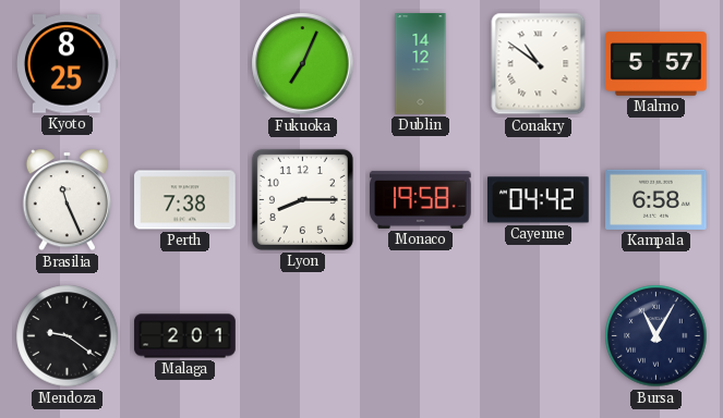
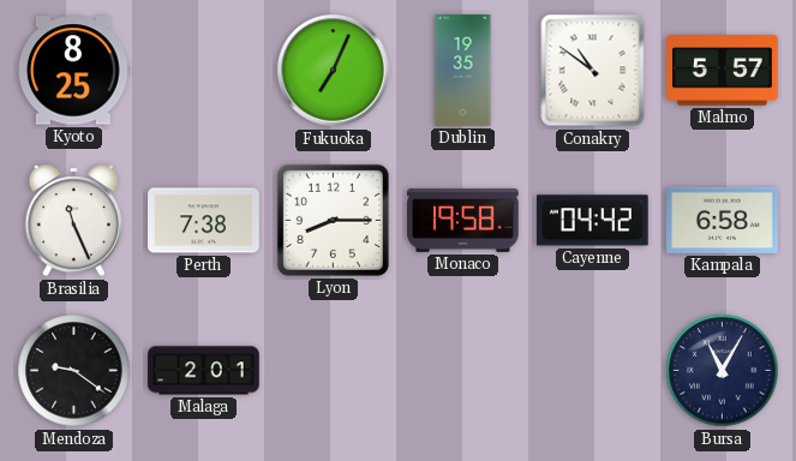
Dublin: 14:12 -> 19:35 (463, 71)
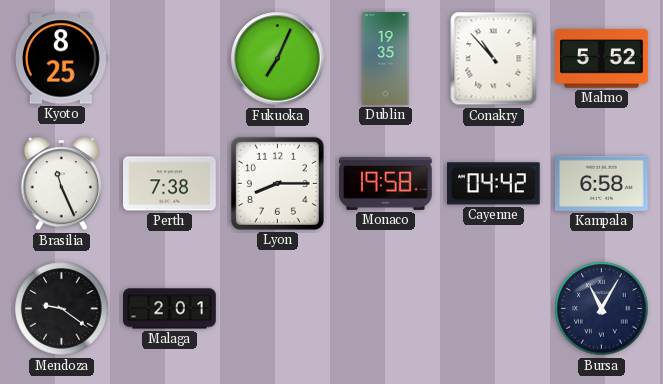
Conakry: 10:51 -> 10:53 (494, 59)
Malmo: 5:57 -> 5:52 (602, 59)
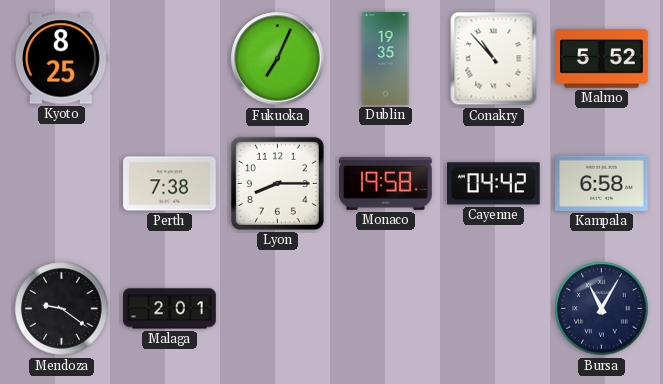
Brasilia: 11:26 -> none (62, 184)
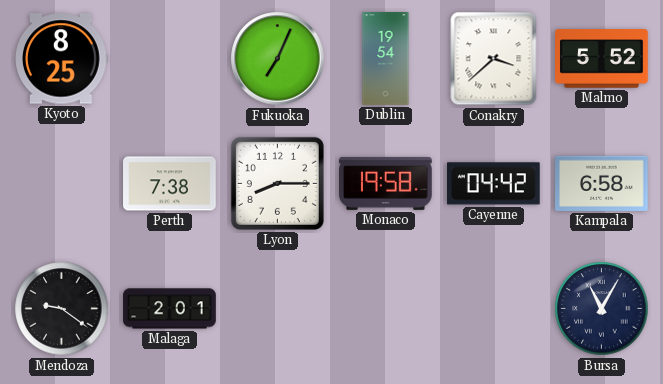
Dublin: 19:35 -> 19:54 (386, 59)
Conakry: 10:53 -> 3:38 (494, 59)
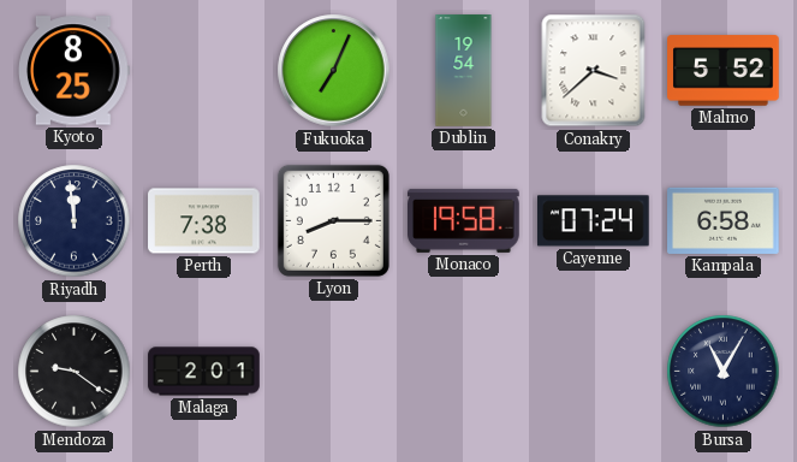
Riyadh: none -> 11:59 (75, 221)
Cayenne: 04:42 -> 07:24 (594, 221)
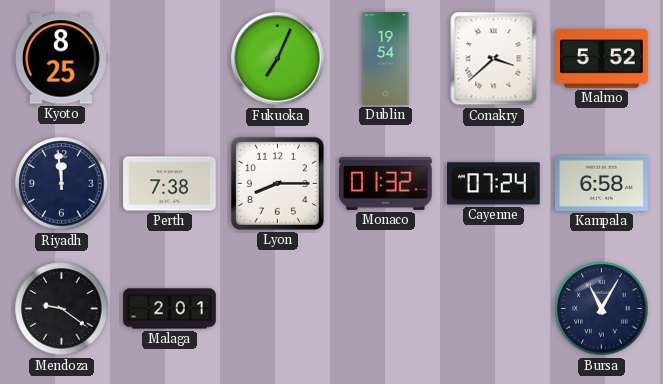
Monaco: 19:58 -> 01:32 (386, 183)
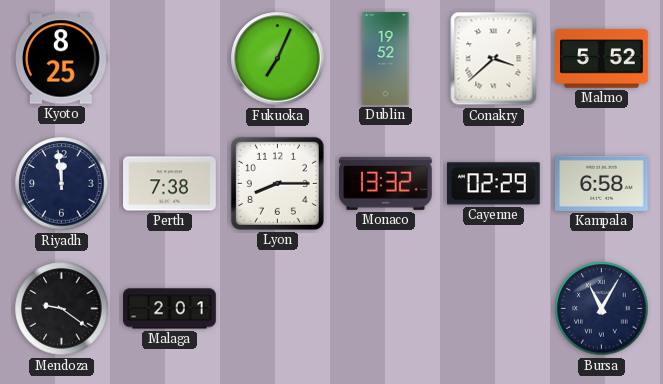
Dublin: 19:54 -> 19:52 (386, 59)
Monaco: 01:32 -> 13:32 (386, 183)
Cayenne: 07:24 -> 02:29 (494, 184)
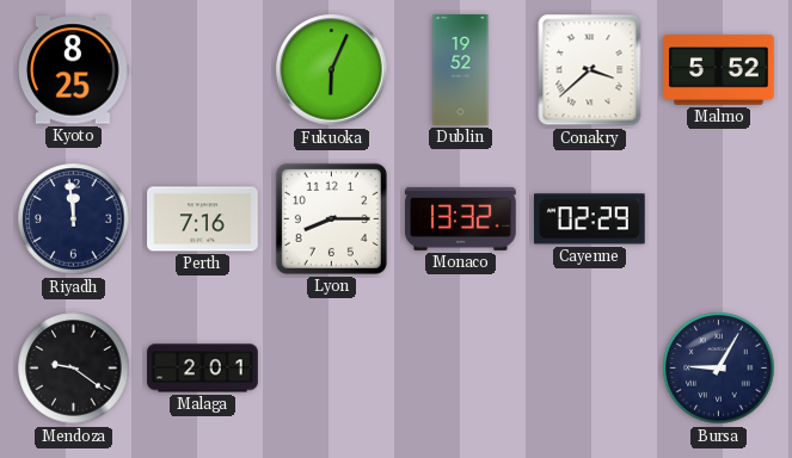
Fukuoka: 7:04 -> 6:04 (332, 70)
Perth: 7:38 -> 7:16 (203, 219)
Kampala: 6:58 -> none (602, 183)
Bursa: 11:05 -> 9:05 (719, 369)
